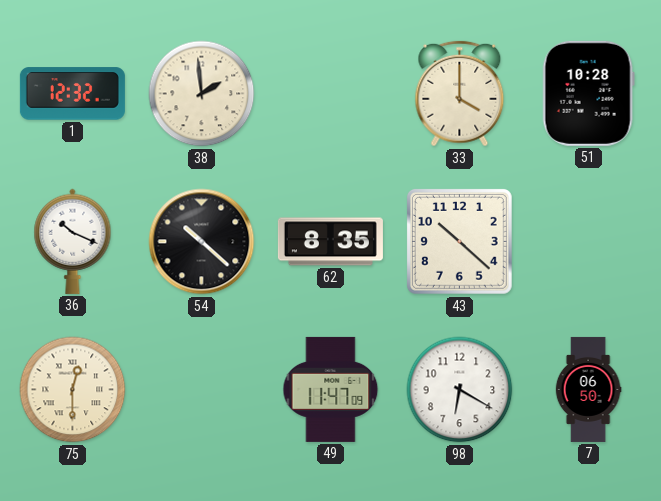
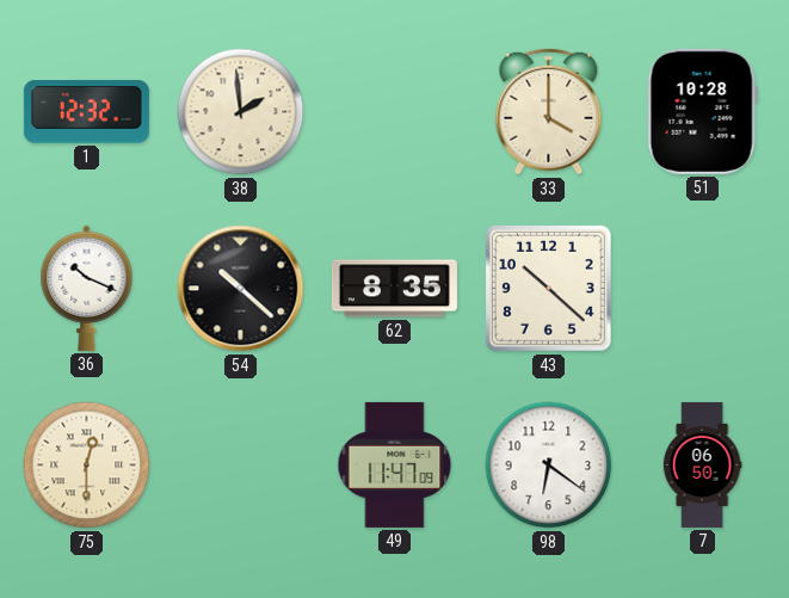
98: 6:20 -> 6:21 (549, 466)
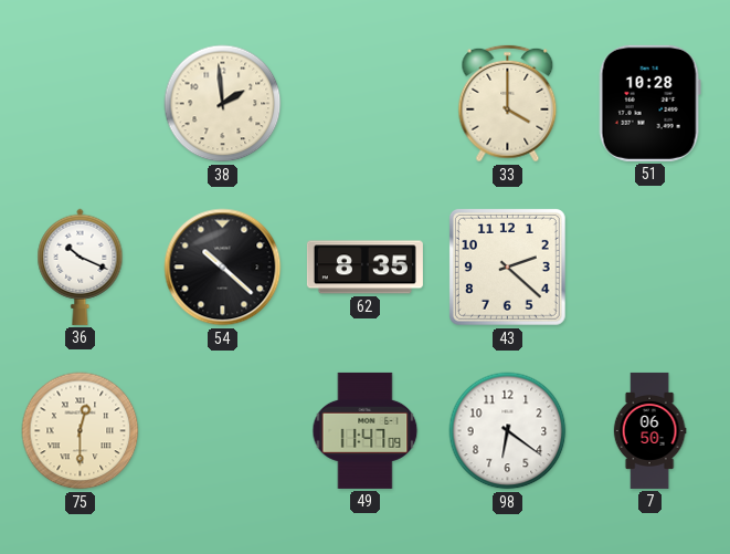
1: 12:32 -> none (86, 112)
43: 10:22 -> 2:22 (507, 266)
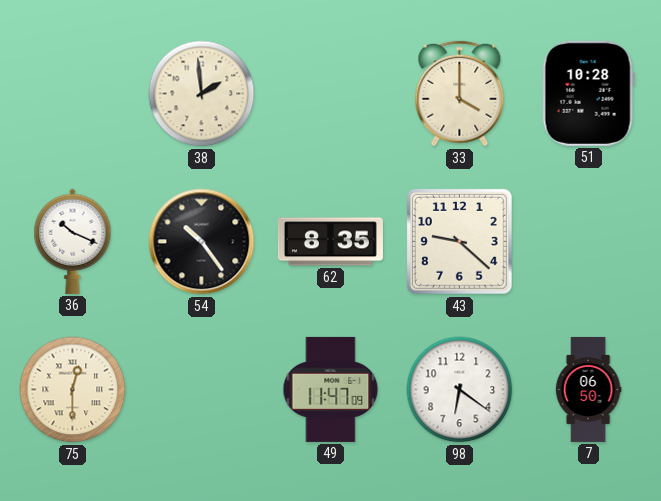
54: 10:22 -> 10:24 (202, 242)
43: 2:22 -> 9:22 (459, 241)
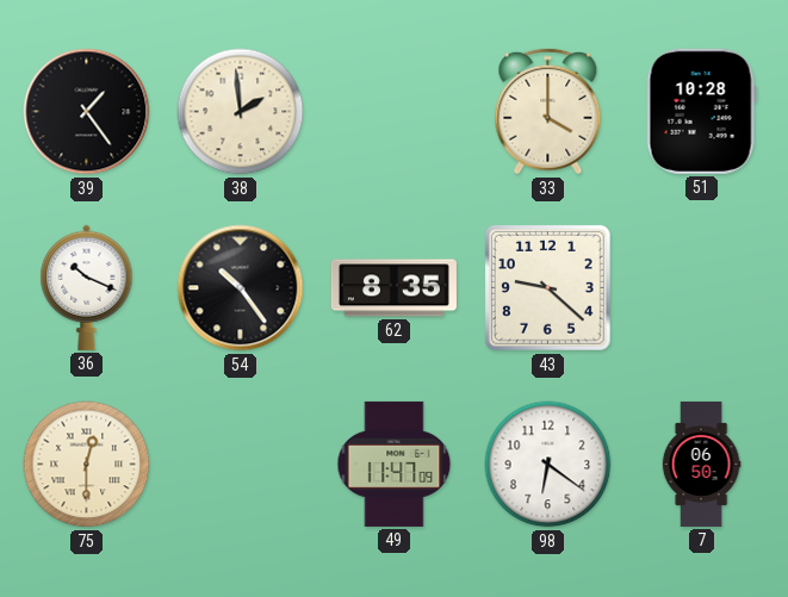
39: none -> 1:24 (87, 112)
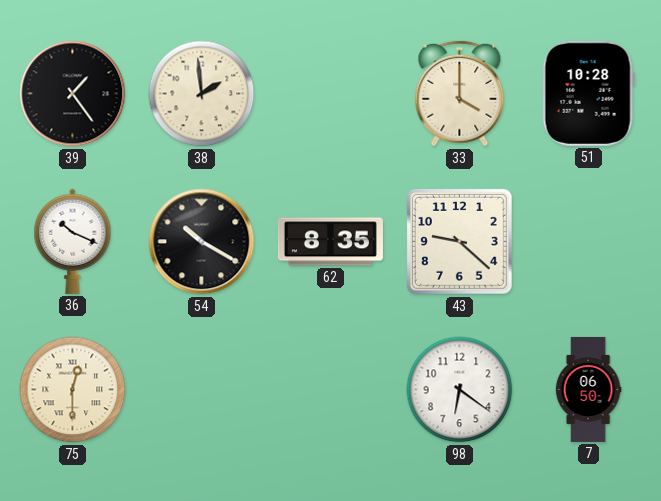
54: 10:24 -> 10:20 (202, 242)
49: 11:47 -> none (395, 464)
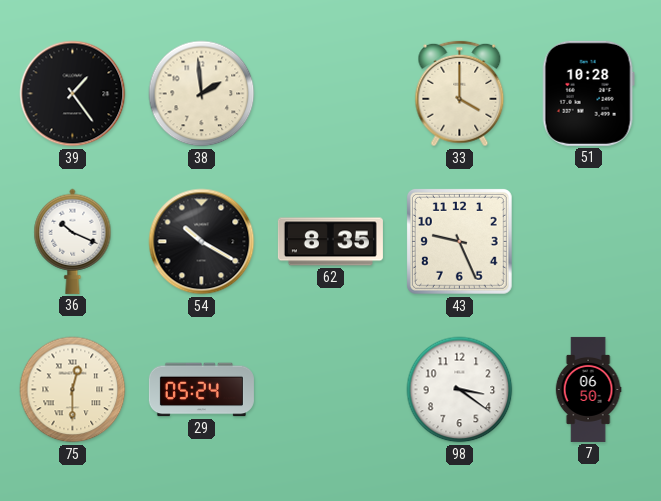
43: 9:22 -> 9:26 (459, 241)
29: none -> 05:24 (201, 390)
98: 6:21 -> 3:21 (460, 390)
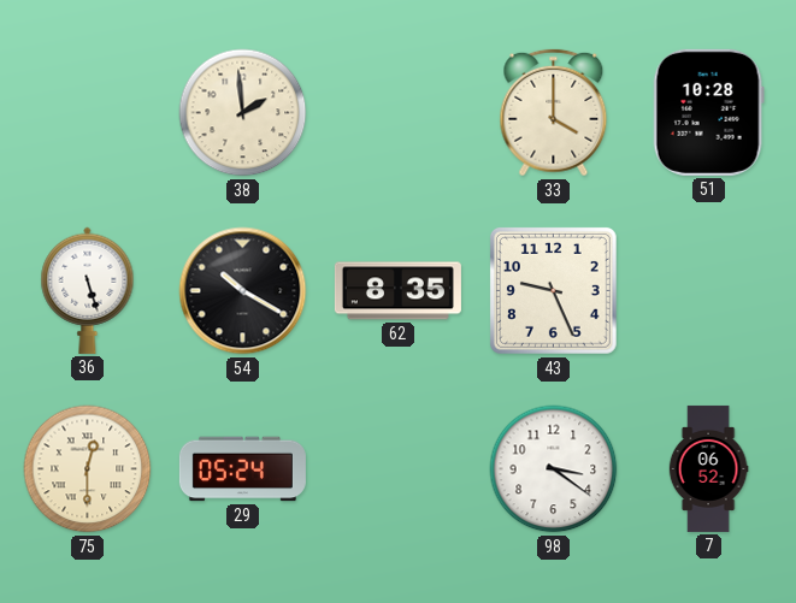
39: 1:24 -> none (73, 94)
36: 10:19 -> 5:27 (88, 290)
7: 06:50 -> 06:52 (708, 468)
